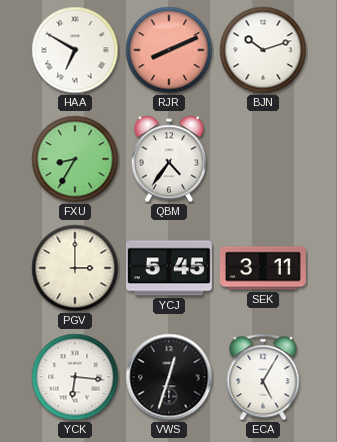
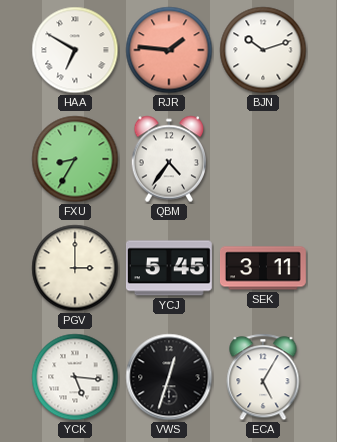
RJR: 8:11 -> 1:46 (169, 50)
YCK: 6:16 -> 5:16 (75, 377)
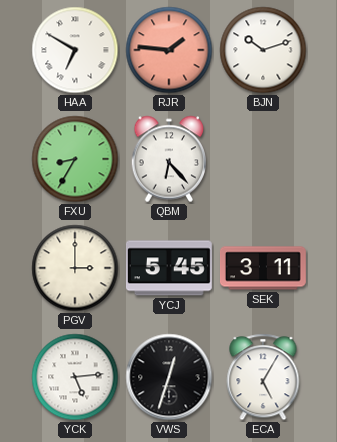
QBM: 4:36 -> 6:23 (169, 159)
YCK: 5:16 -> 5:14 (75, 377)
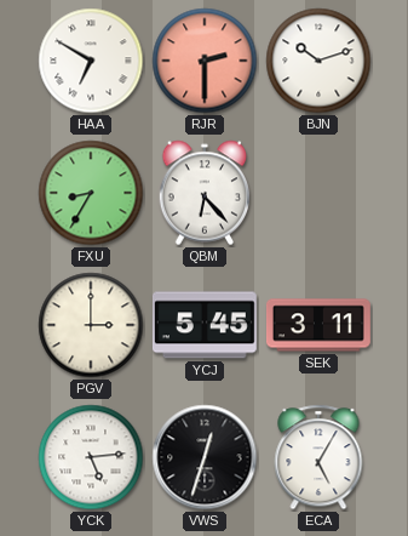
RJR: 1:46 -> 2:30 (205, 61)
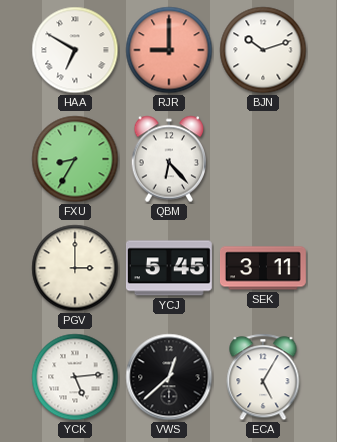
RJR: 2:30 -> 9:00 (169, 50)
VWS: 12:33 -> 12:38 (169, 377)
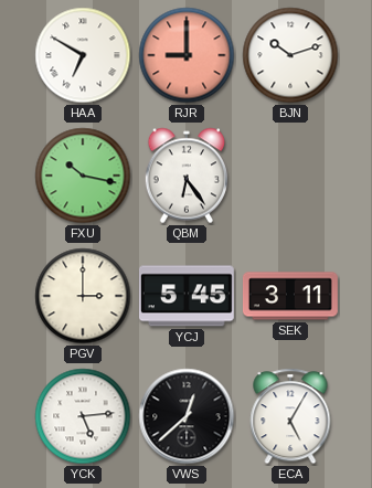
FXU: 8:35 -> 10:17 (83, 176)
QBM: 6:23 -> 6:24 (187, 176)
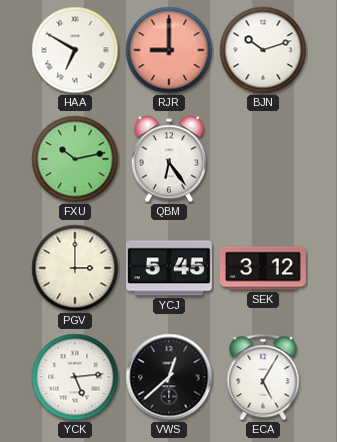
FXU: 10:17 -> 10:13 (75, 159)
SEK: 3:11 -> 3:12 (263, 268)
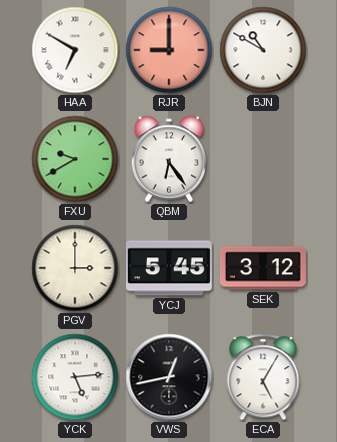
BJN: 10:12 -> 10:50 (263, 50)
FXU: 10:13 -> 9:40 (75, 159)
VWS: 12:38 -> 12:43 (169, 377)
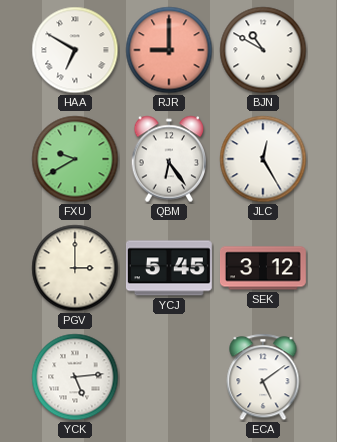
JLC: none -> 12:25 (263, 159)
VWS: 12:43 -> none (169, 377)
ECA: 5:05 -> 5:09 (263, 377)
